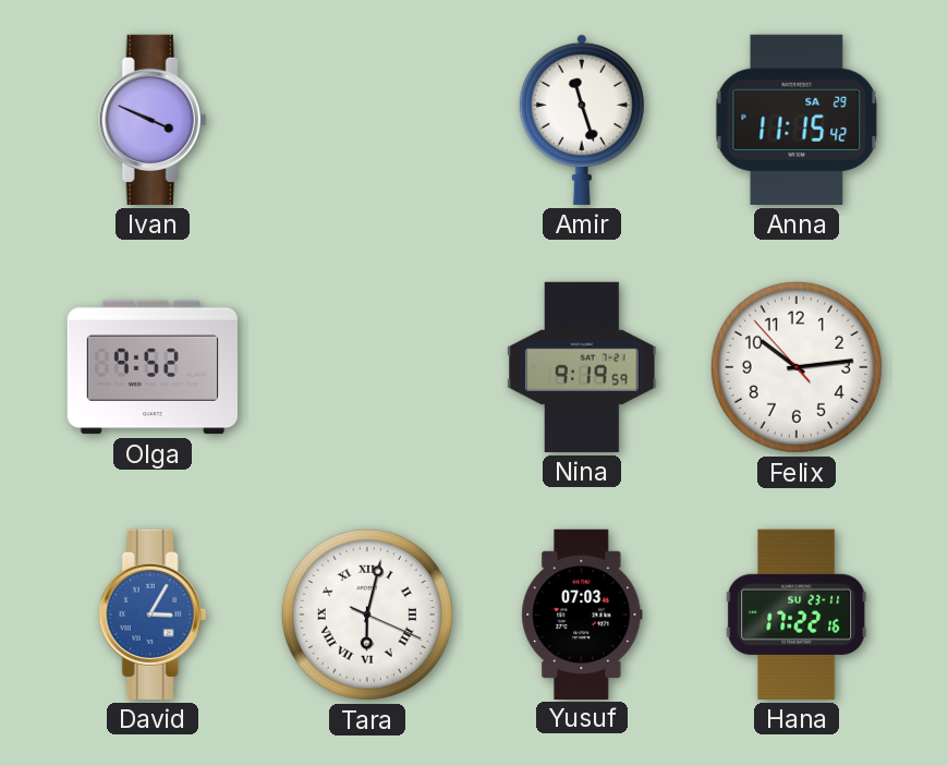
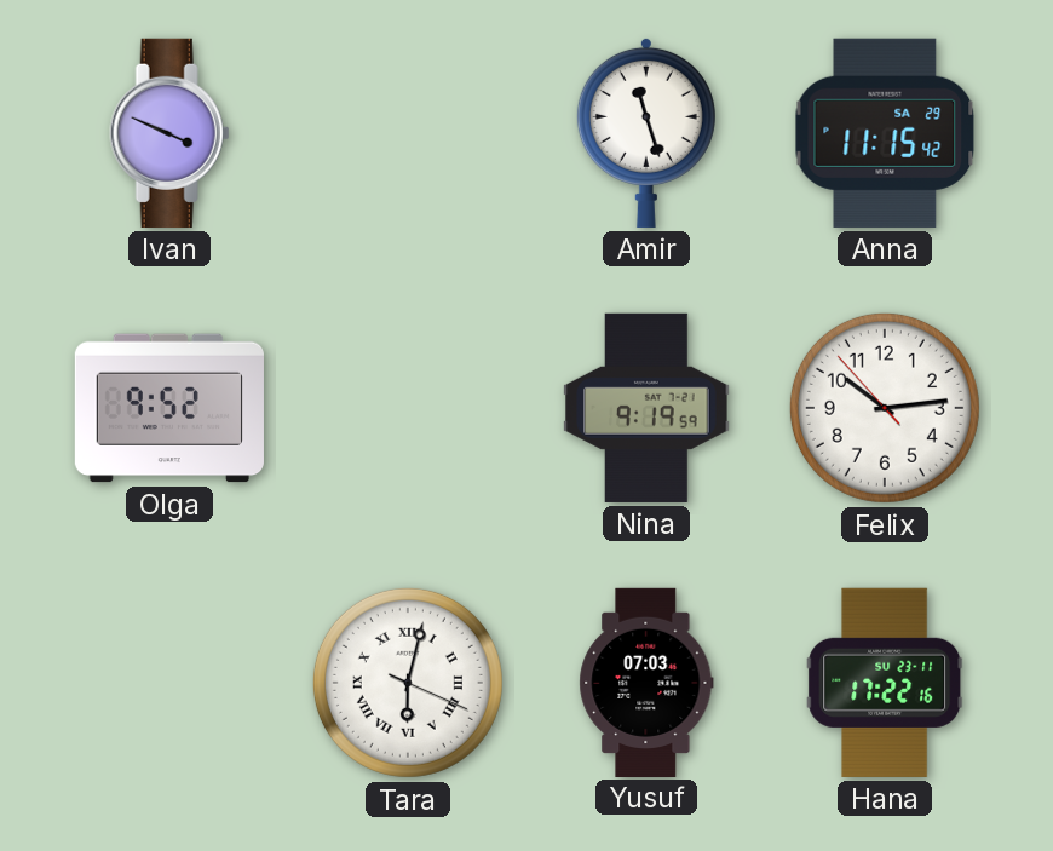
David: 3:05 -> none (153, 615)
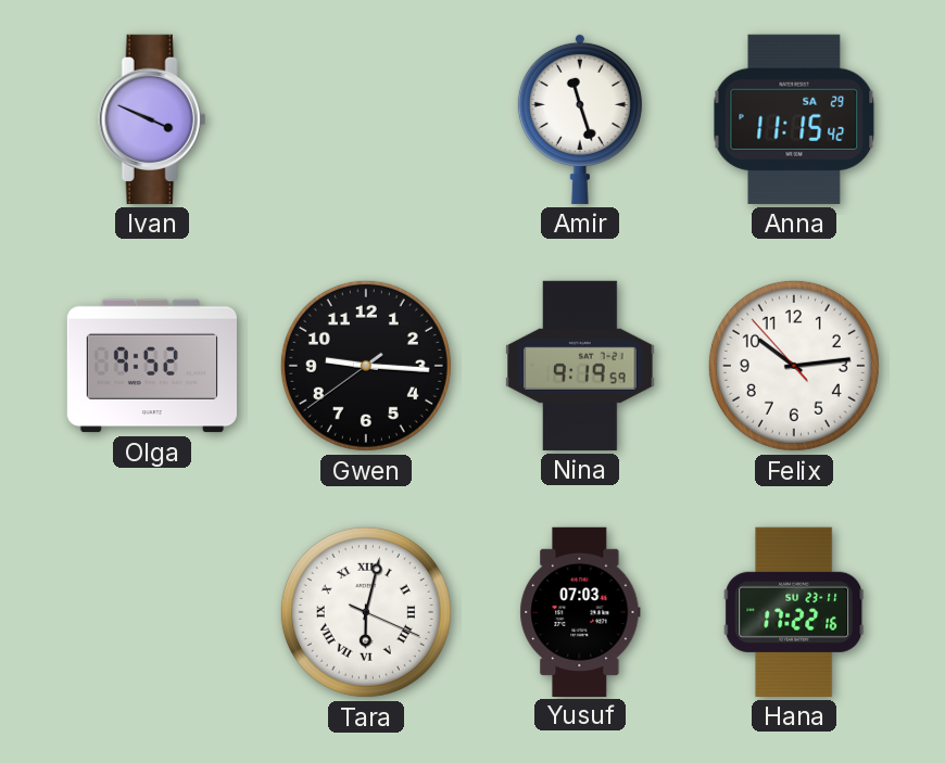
Gwen: none -> 9:15 (366, 366)
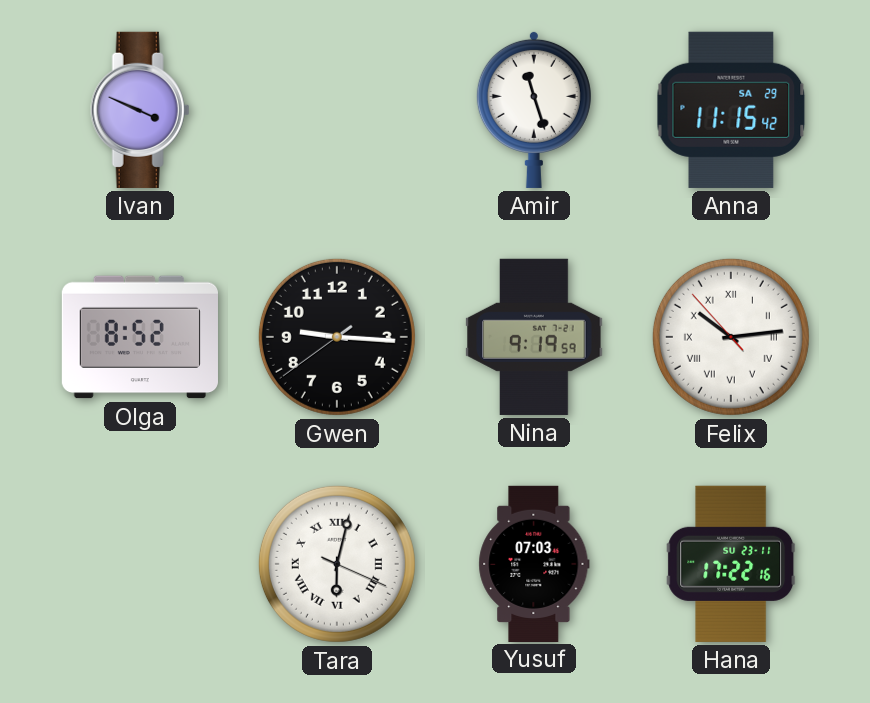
Olga: 9:52 -> 8:52 (140, 337)
Felix numerals: Arabic -> Roman (731, 337)
